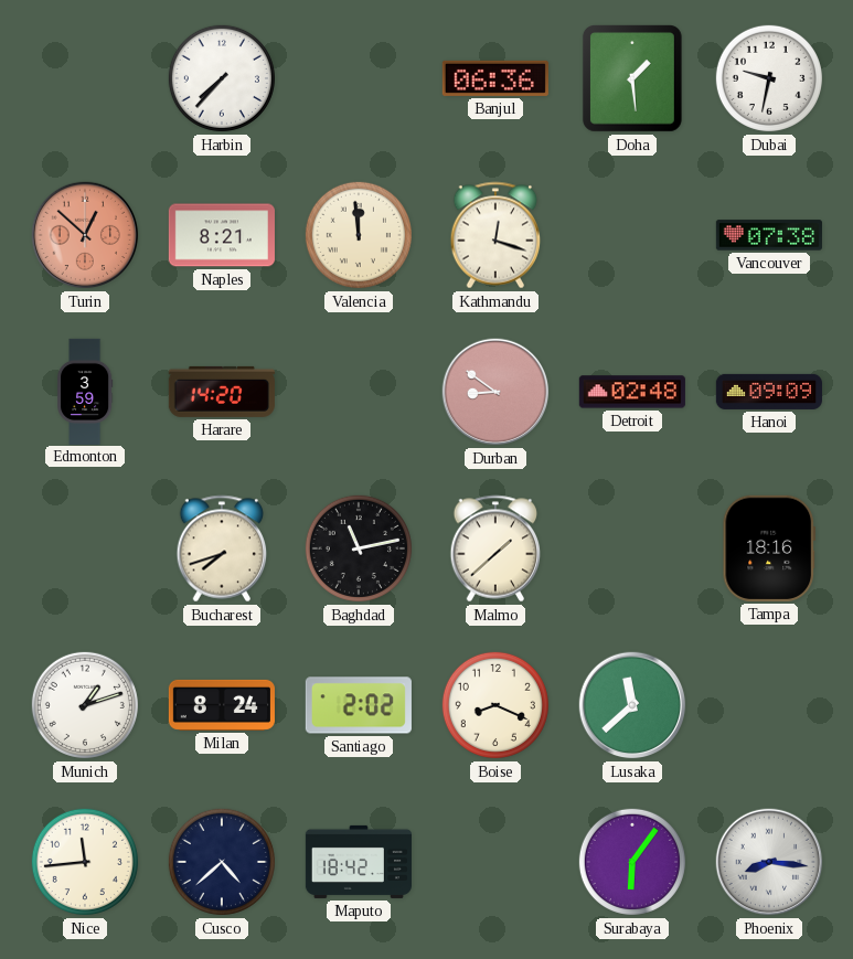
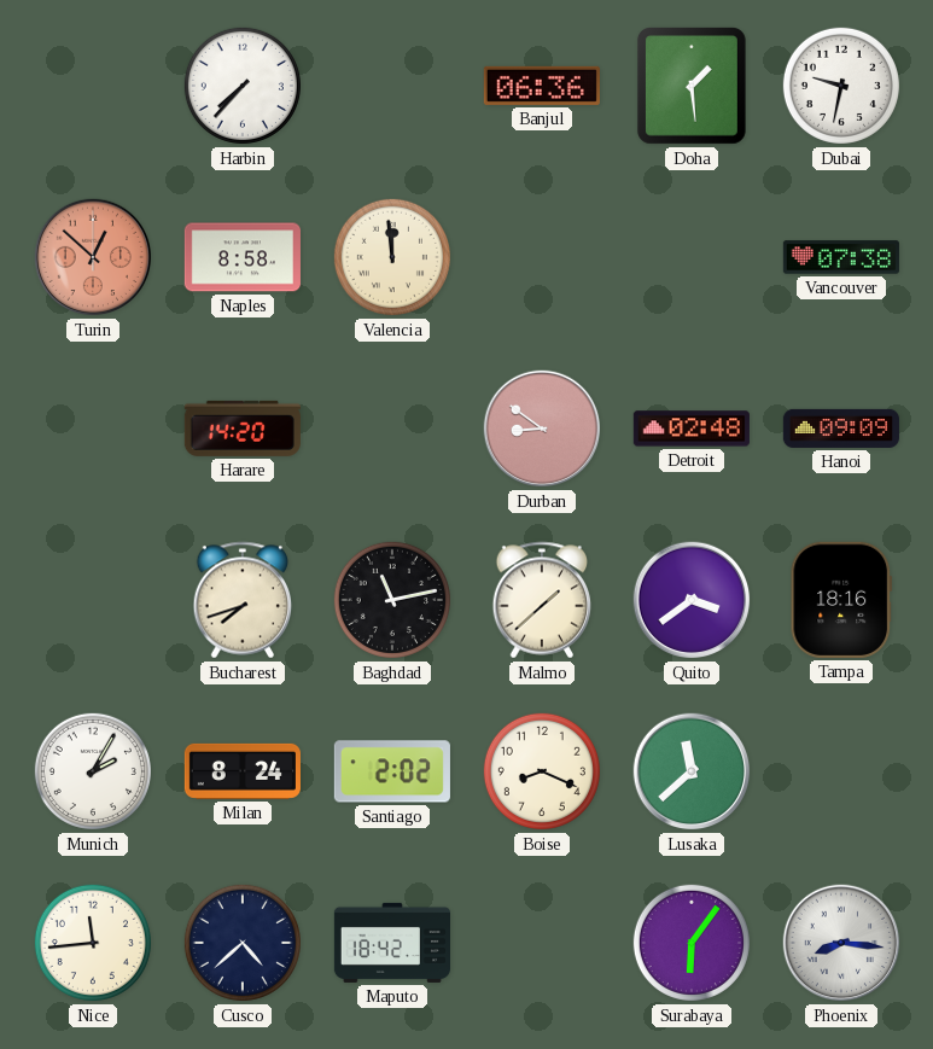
Naples: 8:21 -> 8:58 (243, 257)
Kathmandu: 12:18 -> none (495, 235)
Edmonton: 3:59 -> none (86, 391)
Quito: none -> 3:39 (692, 600)
Munich: 1:12 -> 2:05 (93, 771)
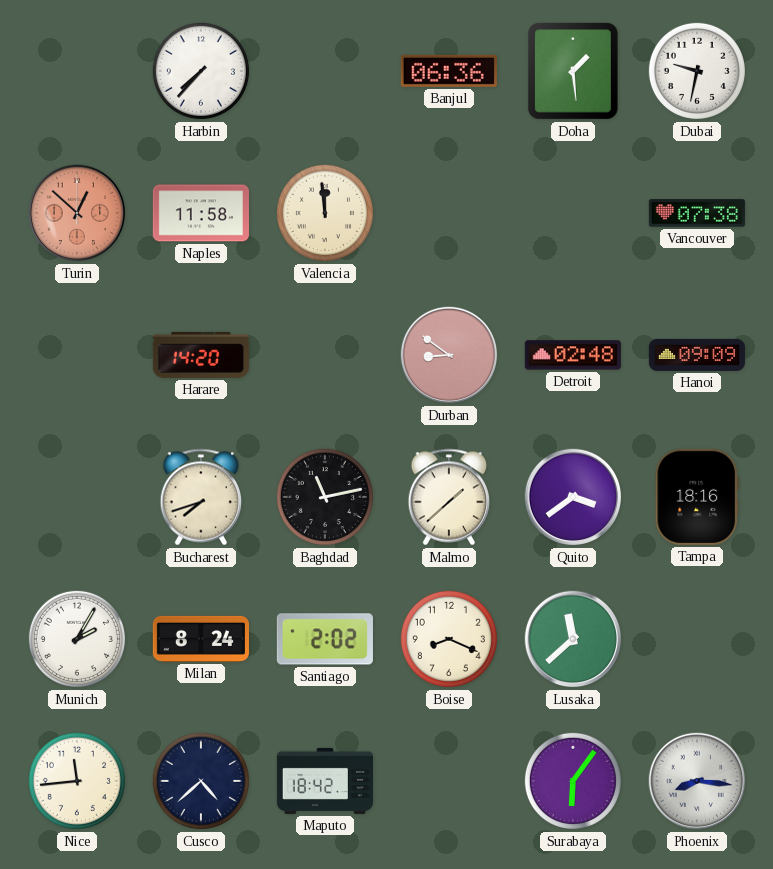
Naples: 8:58 -> 11:58 (201, 213)
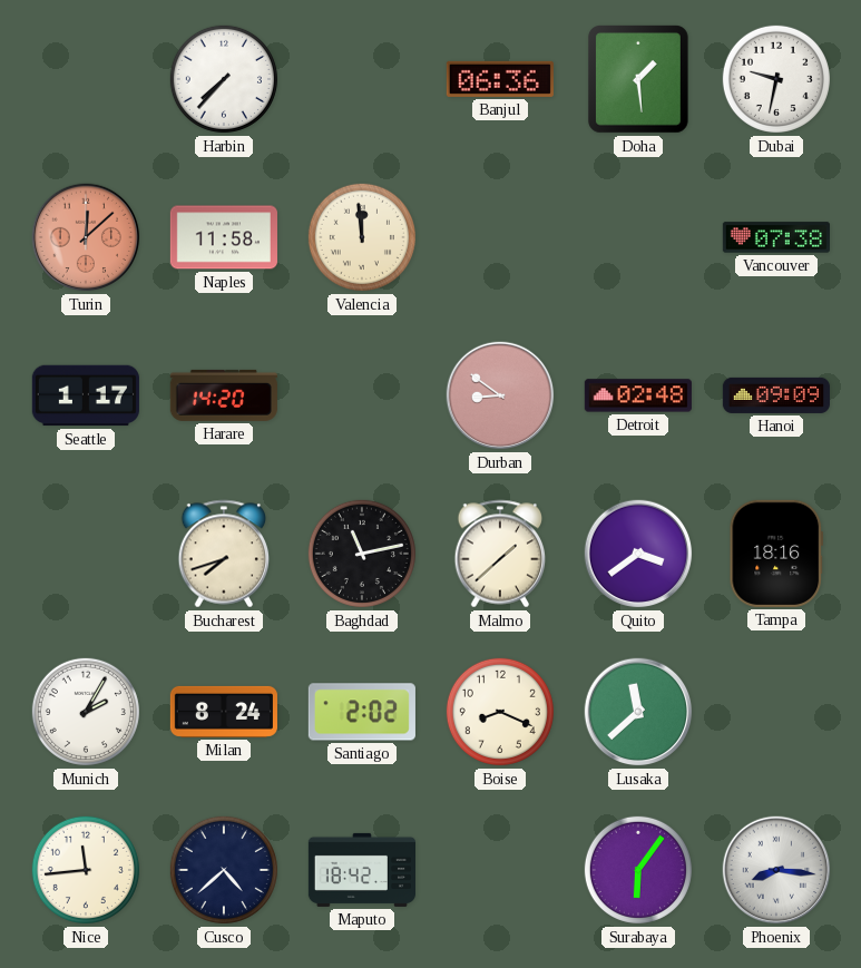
Turin: 12:52 -> 12:08 (86, 237)
Seattle: none -> 1:17 (86, 395)
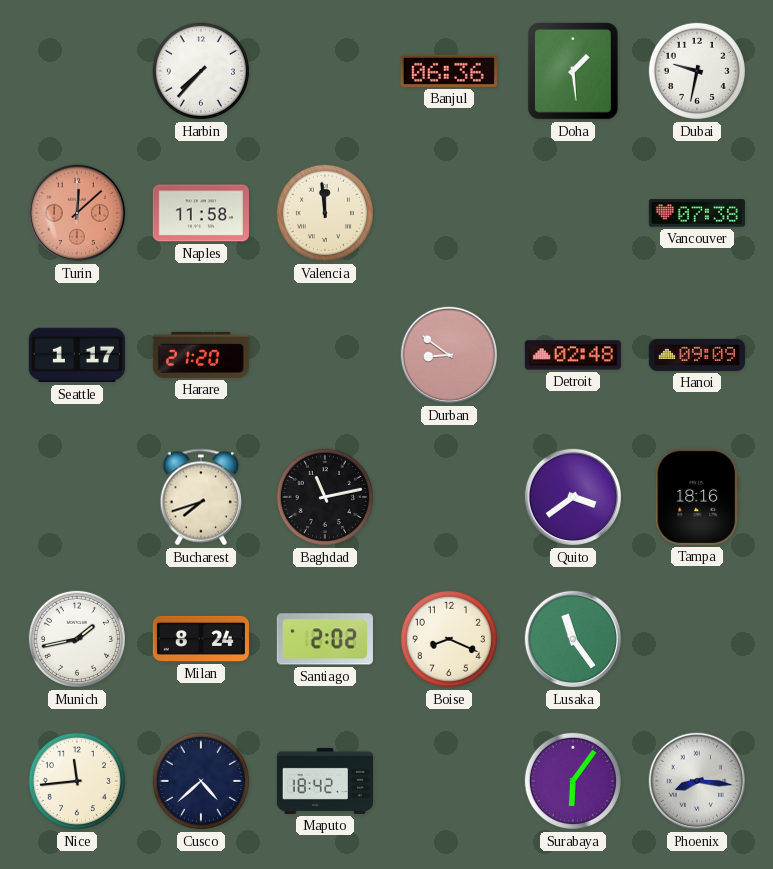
Harare: 14:20 -> 21:20 (201, 355)
Malmo: 1:38 -> none (500, 554)
Munich: 2:05 -> 1:43 (77, 639)
Lusaka: 11:38 -> 11:24 (573, 639)
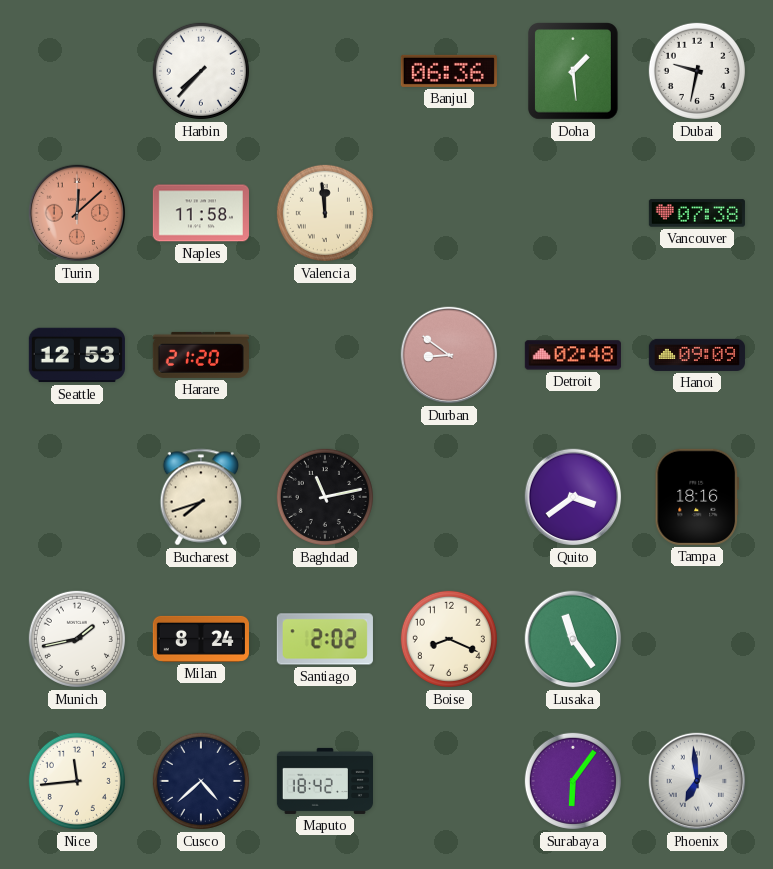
Seattle: 1:17 -> 12:53 (77, 355)
Phoenix: 8:16 -> 6:59 (697, 781)
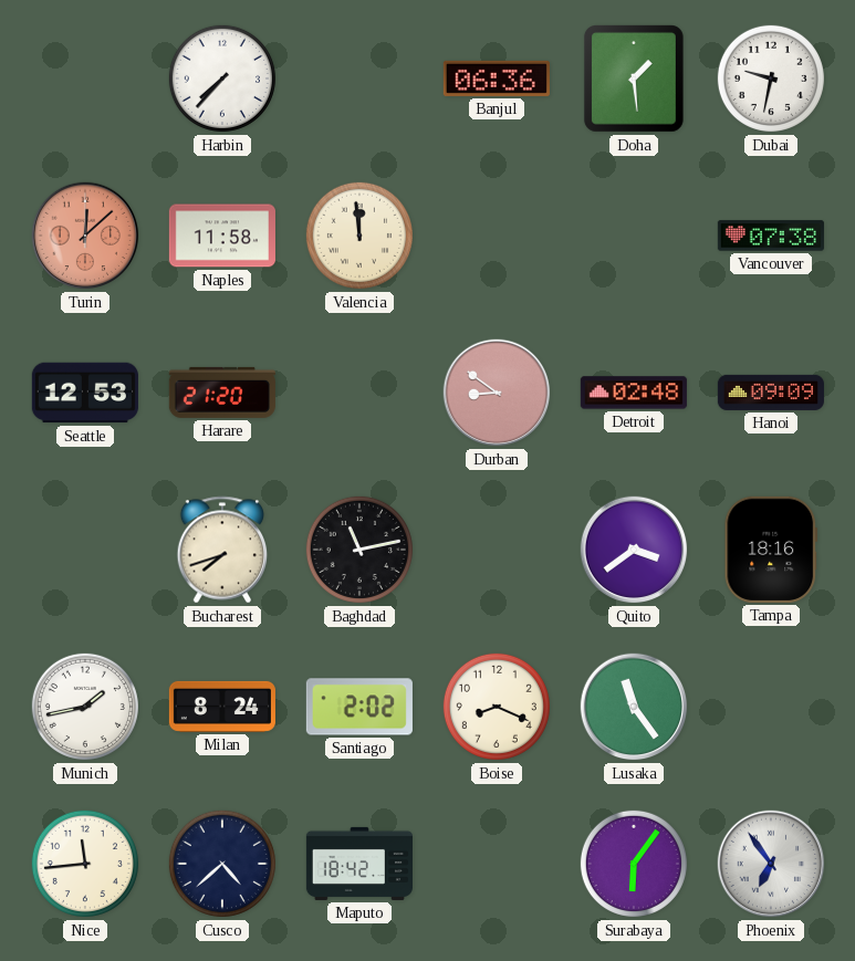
Phoenix: 6:59 -> 6:54 (771, 864)
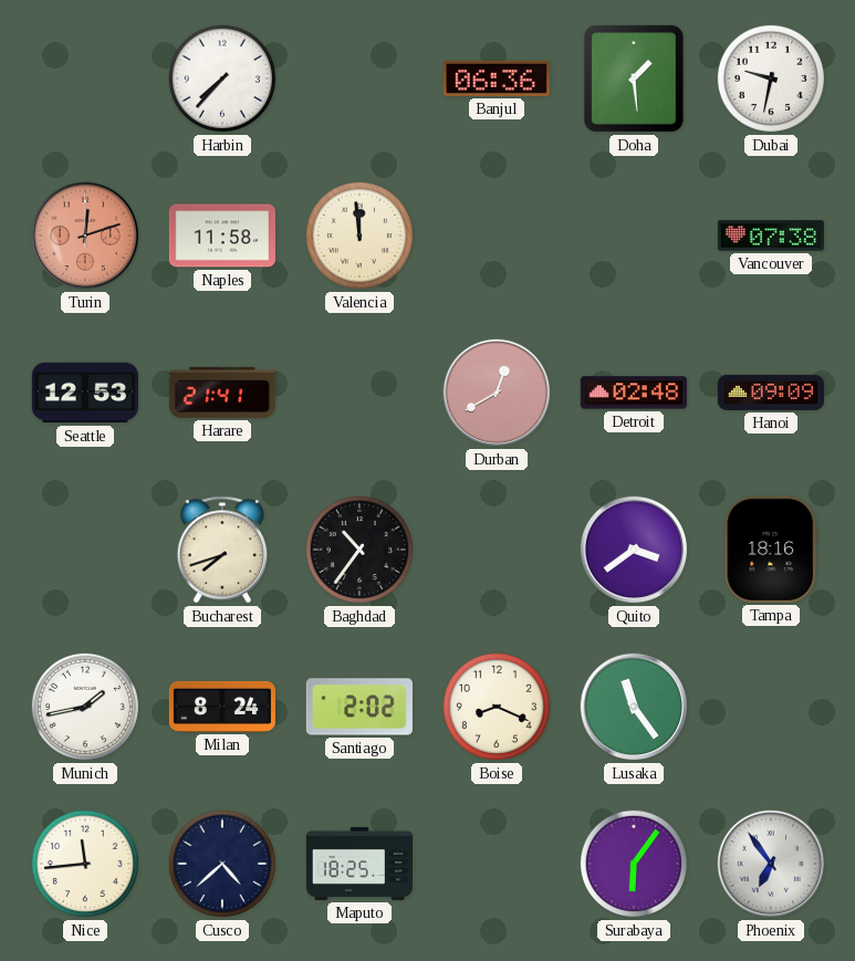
Turin: 12:08 -> 12:12 (85, 236)
Harare: 21:20 -> 21:41 (222, 393)
Durban: 8:51 -> 12:40 (497, 393)
Baghdad: 11:13 -> 10:36 (359, 550)
Maputo: 18:42 -> 18:25 (358, 864)
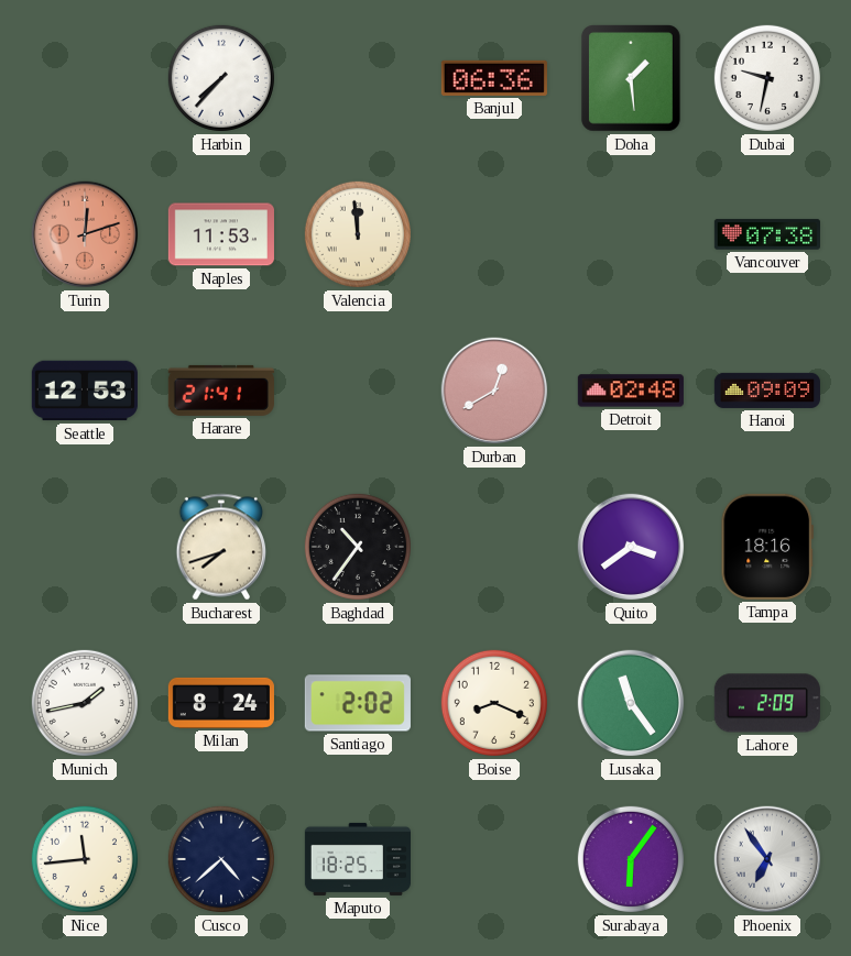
Naples: 11:58 -> 11:53 (221, 234)
Lahore: none -> 2:09 (767, 703)
